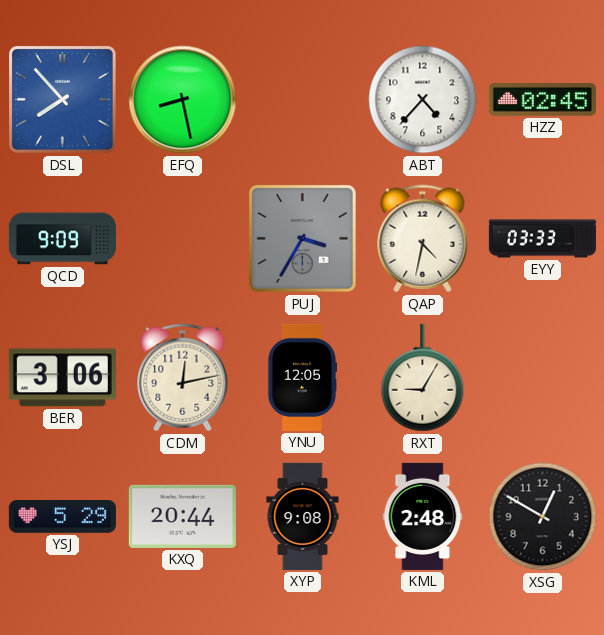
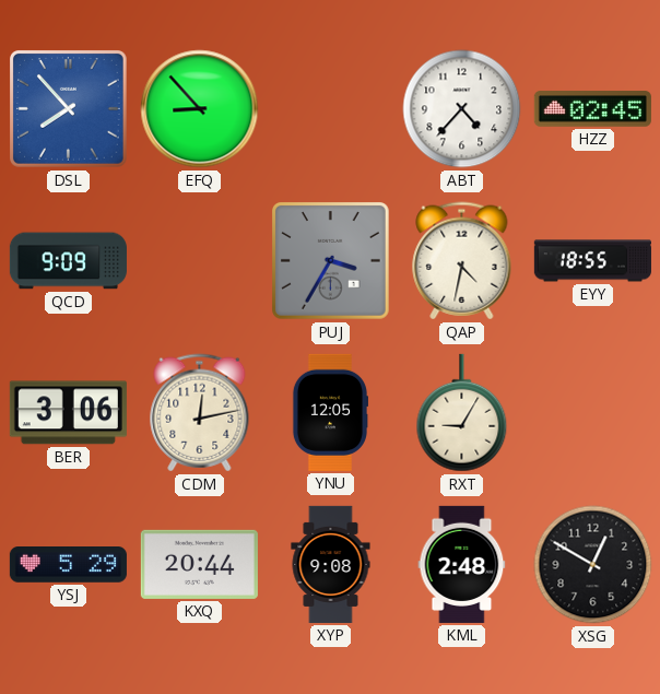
EFQ: 8:28 -> 8:53 (200, 109)
EYY: 03:33 -> 18:55 (592, 261)
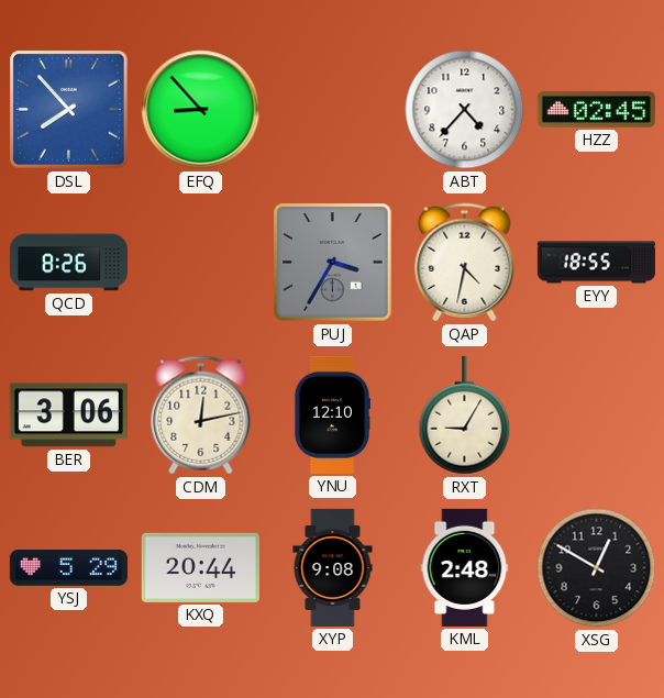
QCD: 9:09 -> 8:26 (68, 263)
YNU: 12:05 -> 12:10 (332, 414)
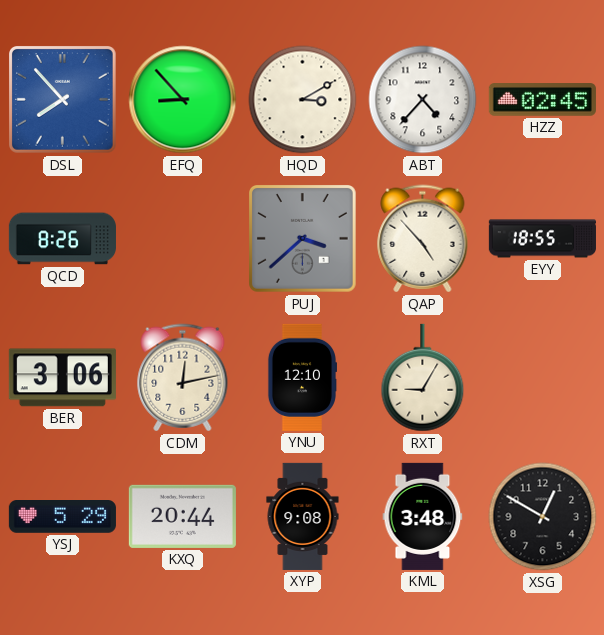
HQD: none -> 3:10 (303, 100)
PUJ: 3:35 -> 3:38 (303, 239)
QAP: 4:32 -> 4:53 (423, 239)
KML: 2:48 -> 3:48 (423, 516)
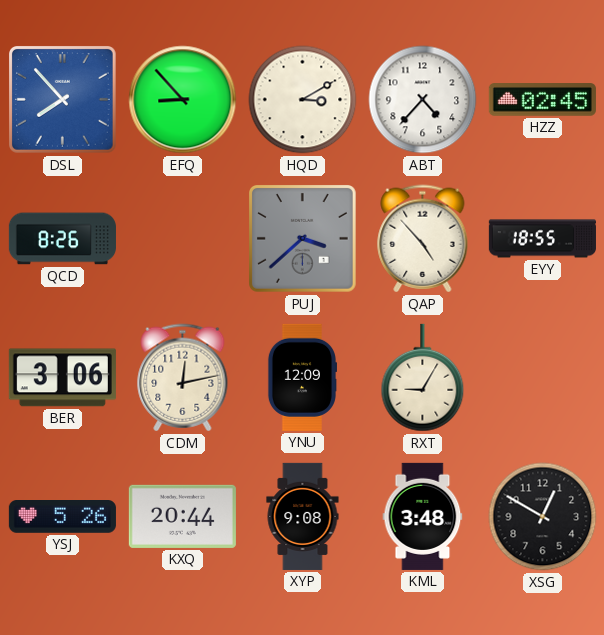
YNU: 12:10 -> 12:09 (302, 377)
YSJ: 5:29 -> 5:26 (62, 517)
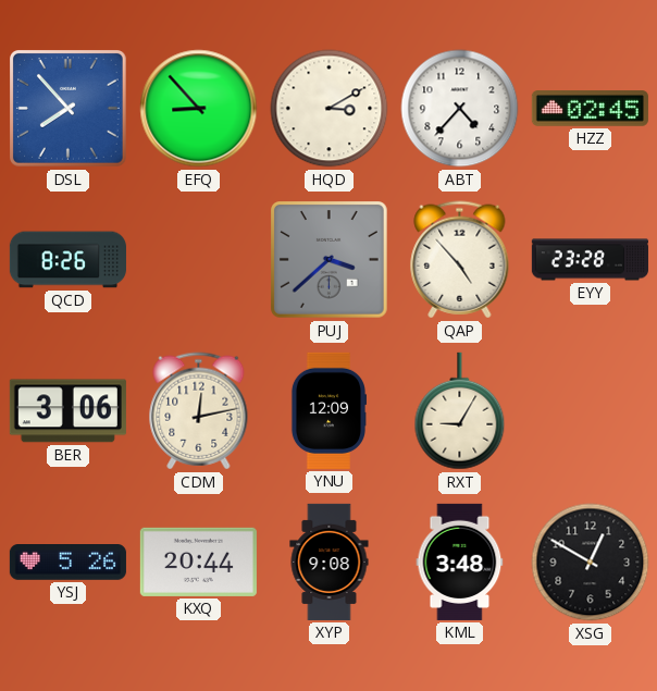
EYY: 18:55 -> 23:28 (590, 260)
